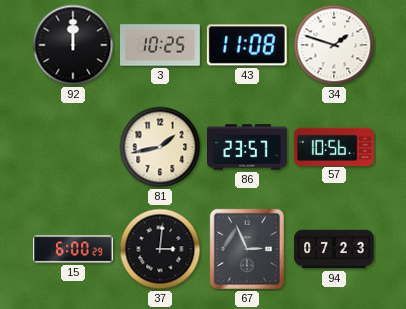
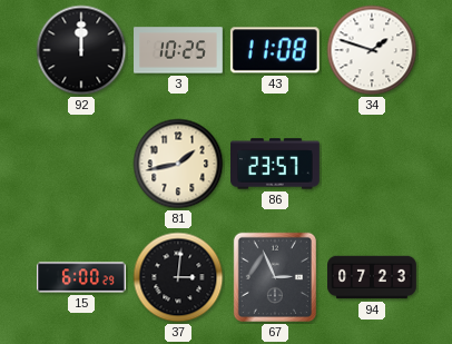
57: 10:56 -> none (334, 146)
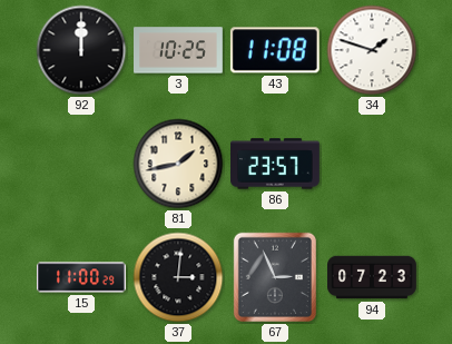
15: 6:00 -> 11:00 (82, 277)
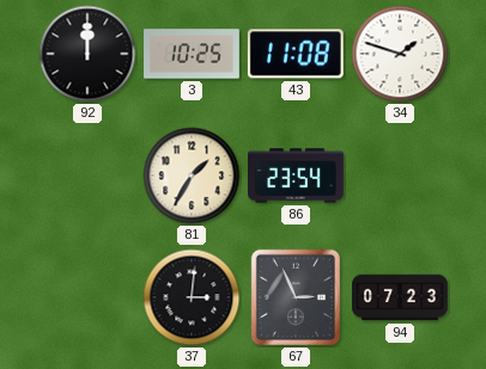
81: 1:43 -> 1:35 (192, 176)
86: 23:57 -> 23:54 (297, 176)
15: 11:00 -> none (82, 277)
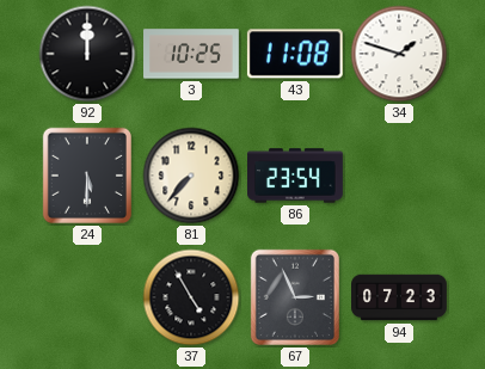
24: none -> 5:30 (87, 176)
81: 1:35 -> 7:37 (191, 176)
37: 3:01 -> 4:55 (191, 297)
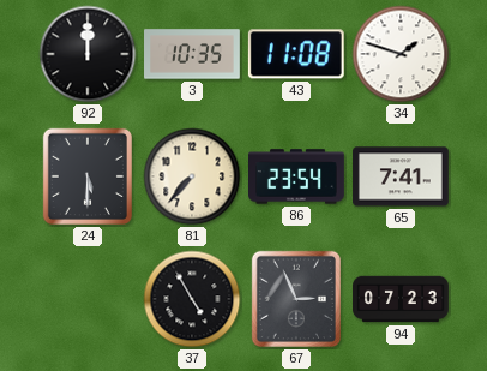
3: 10:25 -> 10:35 (193, 54)
65: none -> 7:41 (402, 176)
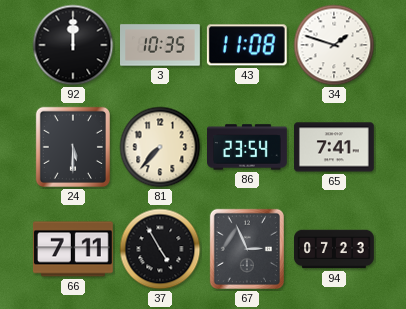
66: none -> 7:11 (73, 249)
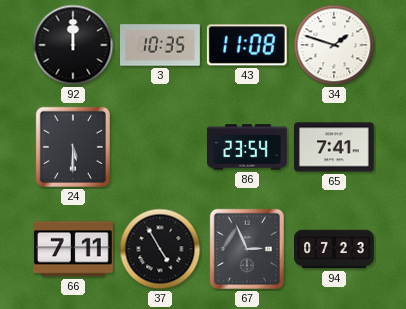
81: 7:37 -> none (160, 147)
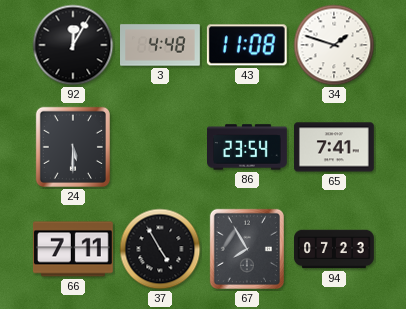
92: 12:00 -> 12:05 (73, 45)
3: 10:35 -> 4:48 (161, 45)
67: 2:56 -> 7:55 (247, 249)
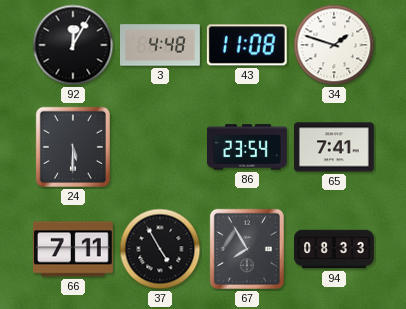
94: 07:23 -> 08:33 (335, 249)
